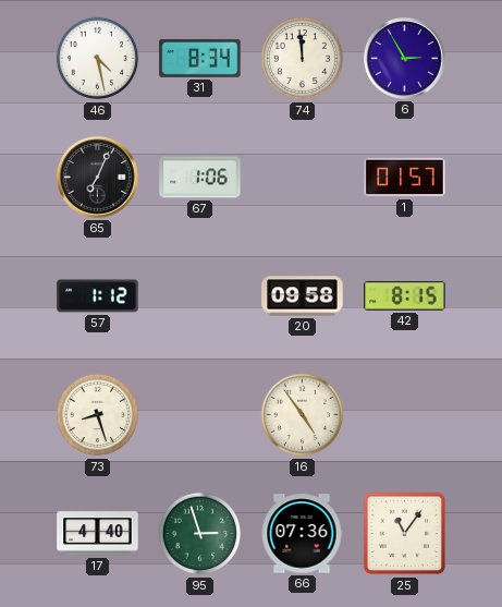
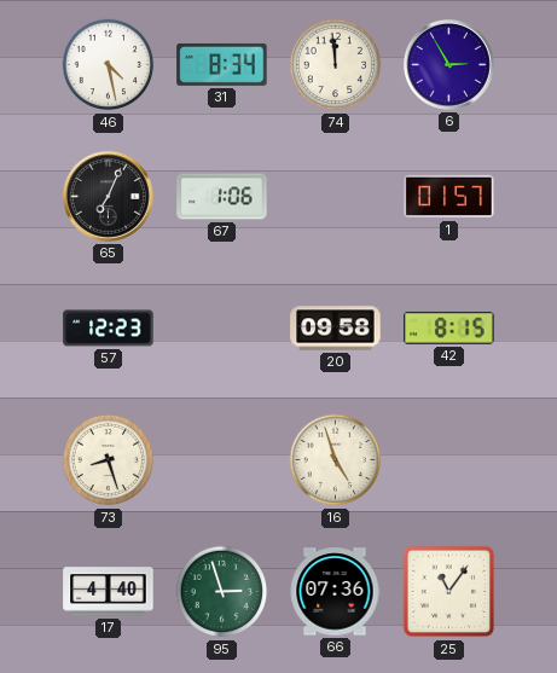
57: 1:12 -> 12:23 (109, 329)
16: 4:54 -> 4:57 (336, 460)
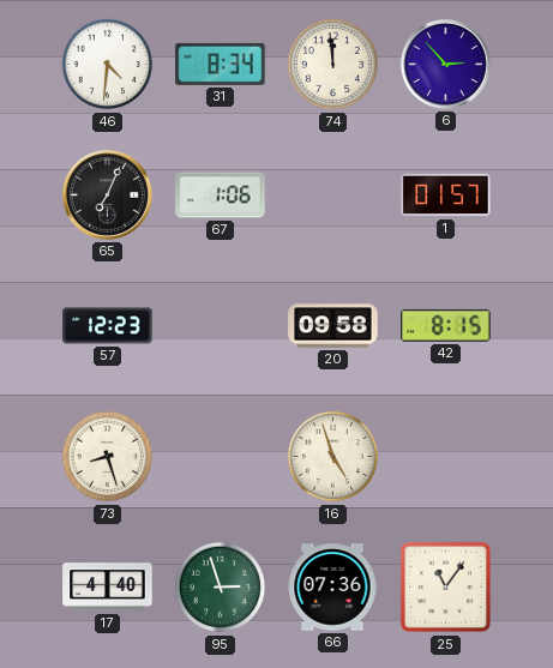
46: 4:28 -> 4:31 (108, 65)
6: 2:55 -> 2:53 (445, 64)
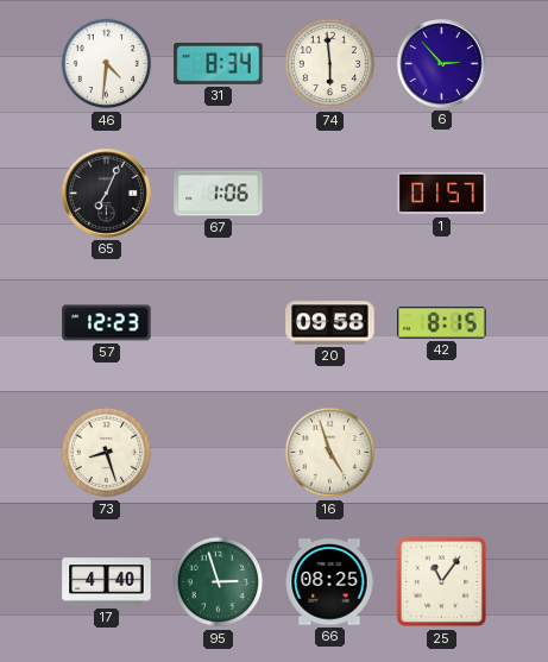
74: 11:59 -> 5:59 (330, 64)
66: 07:36 -> 08:25 (329, 582)
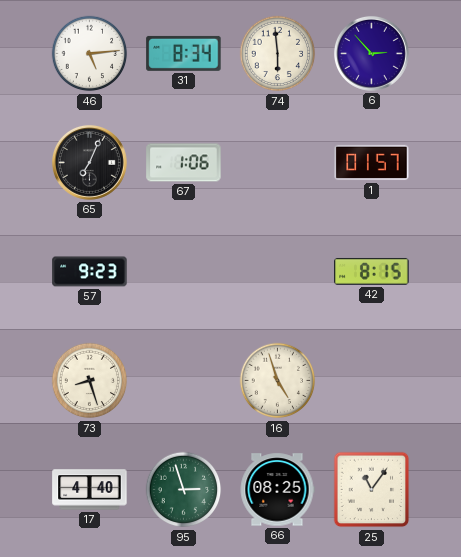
46: 4:31 -> 5:14 (90, 54)
57: 12:23 -> 9:23 (90, 272)
20: 09:58 -> none (330, 323)
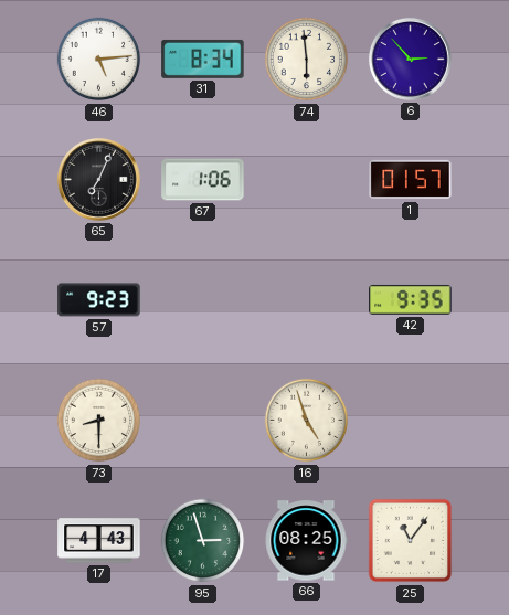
42: 8:15 -> 9:35 (411, 300)
73: 8:27 -> 8:30 (99, 421)
17: 4:40 -> 4:43 (99, 541)
